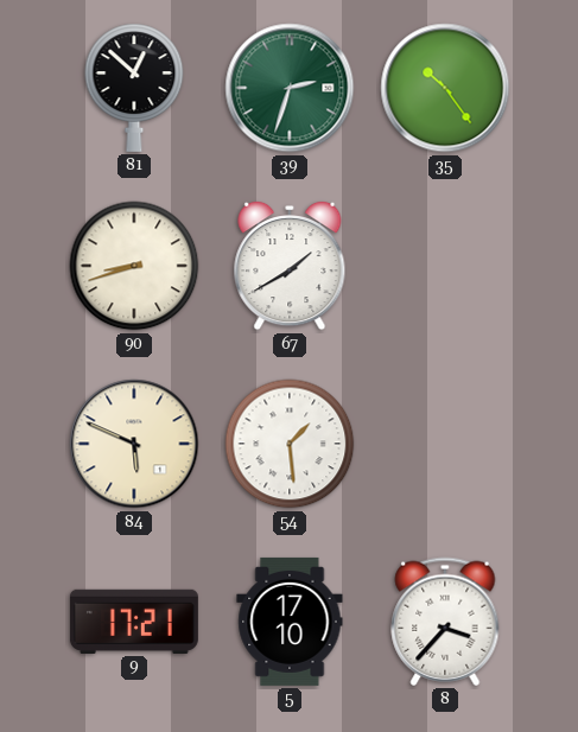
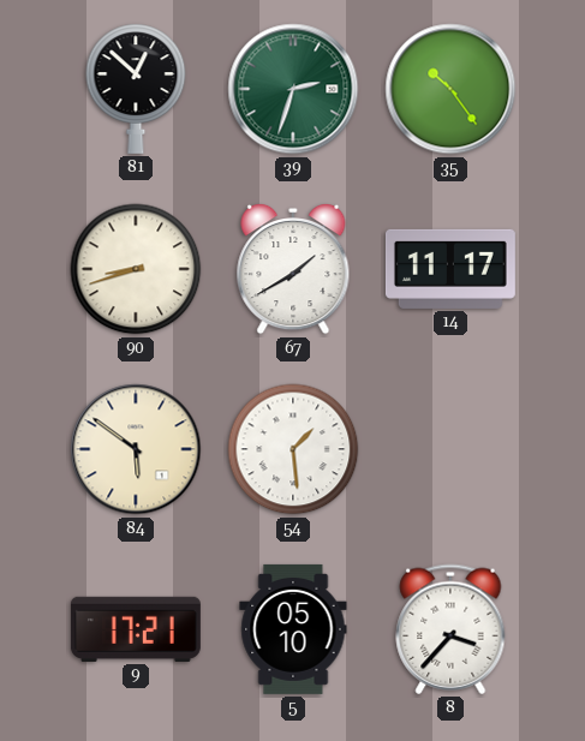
14: none -> 11:17 (450, 269)
84: 5:49 -> 5:51 (136, 449)
5: 17:10 -> 05:10 (293, 629)
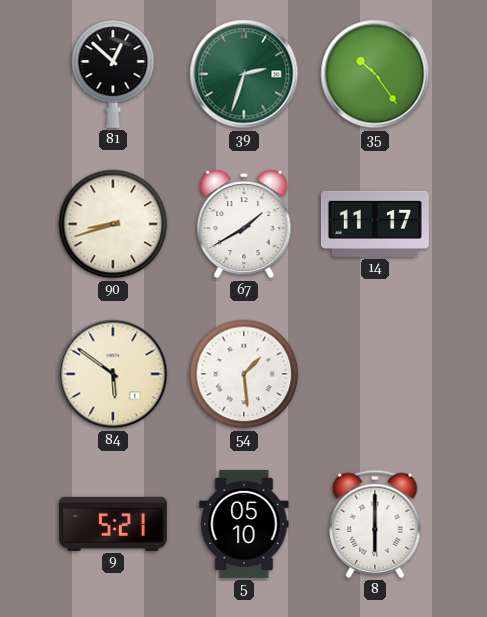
9: 17:21 -> 5:21 (113, 524)
8: 3:37 -> 6:00 (375, 524)
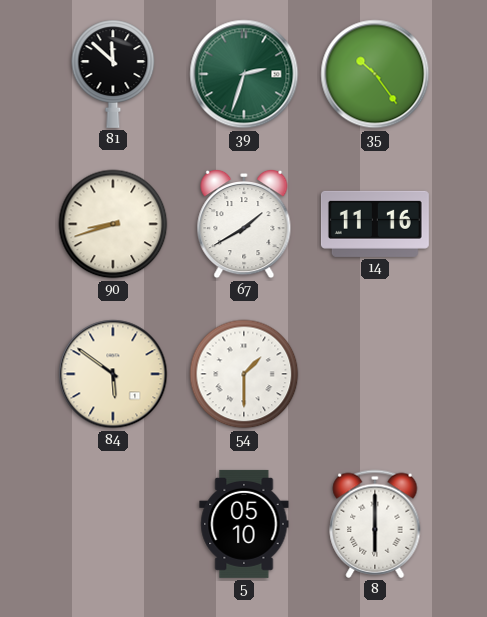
81: 12:52 -> 11:52 (113, 74)
14: 11:17 -> 11:16 (375, 224)
54: 1:29 -> 1:30 (244, 374)
9: 5:21 -> none (113, 524)
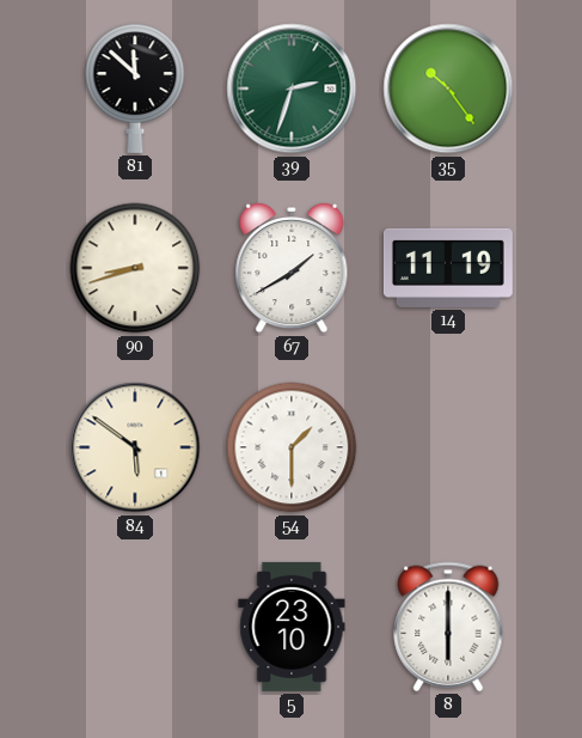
14: 11:16 -> 11:19 (448, 268)
5: 05:10 -> 23:10 (292, 627)
